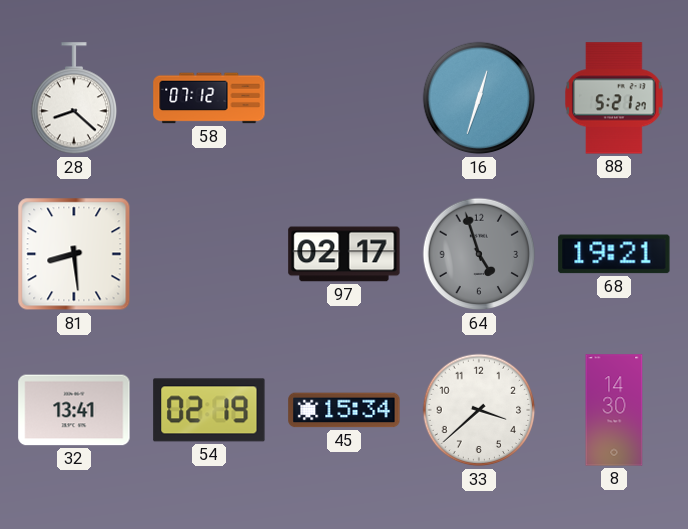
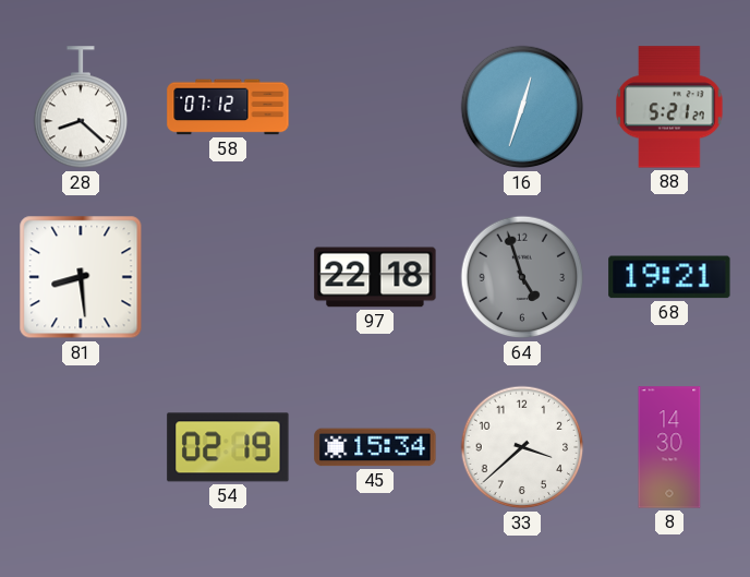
97: 02:17 -> 22:18 (375, 277)
32: 13:41 -> none (74, 410)
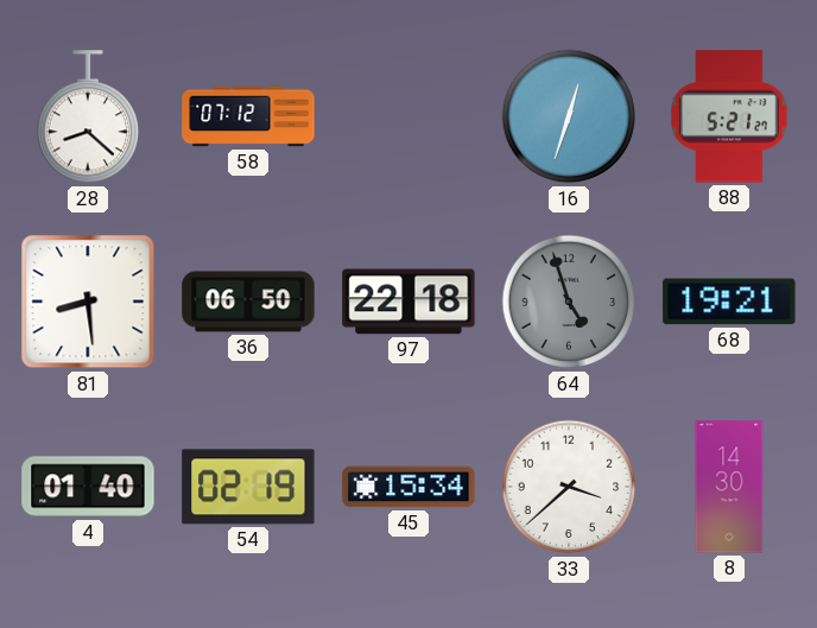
36: none -> 06:50 (248, 302)
4: none -> 01:40 (88, 487)
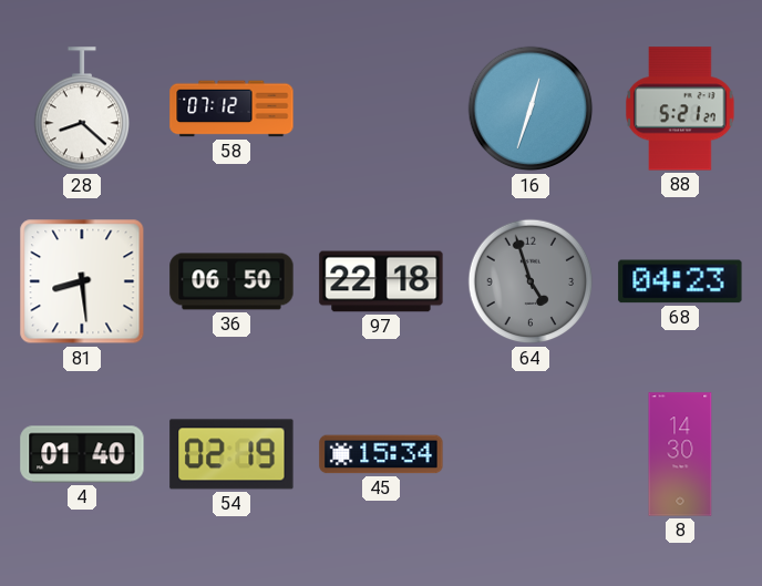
68: 19:21 -> 04:23 (680, 281)
33: 3:38 -> none (569, 487)
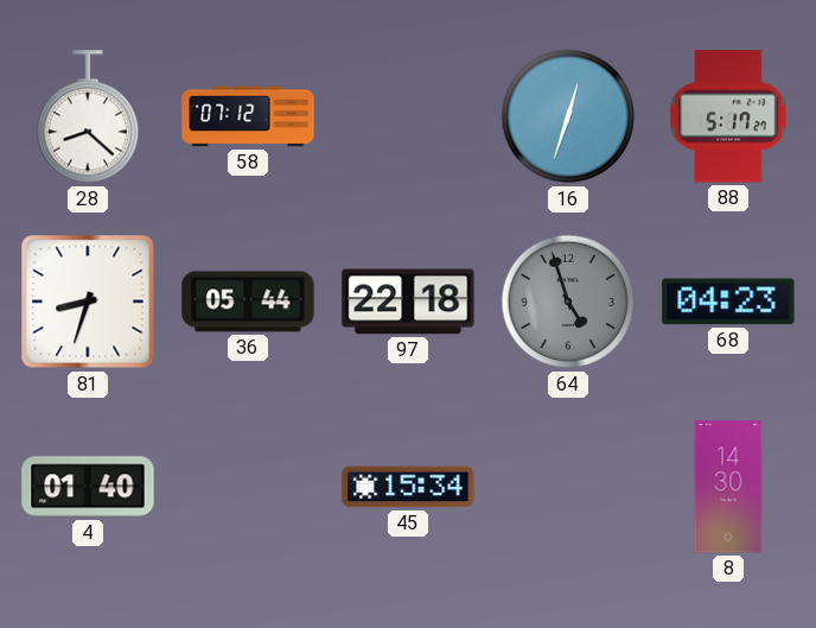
88: 5:21 -> 5:17 (728, 116)
81: 8:29 -> 8:33 (88, 302)
36: 06:50 -> 05:44 (248, 302)
54: 02:19 -> none (231, 454)
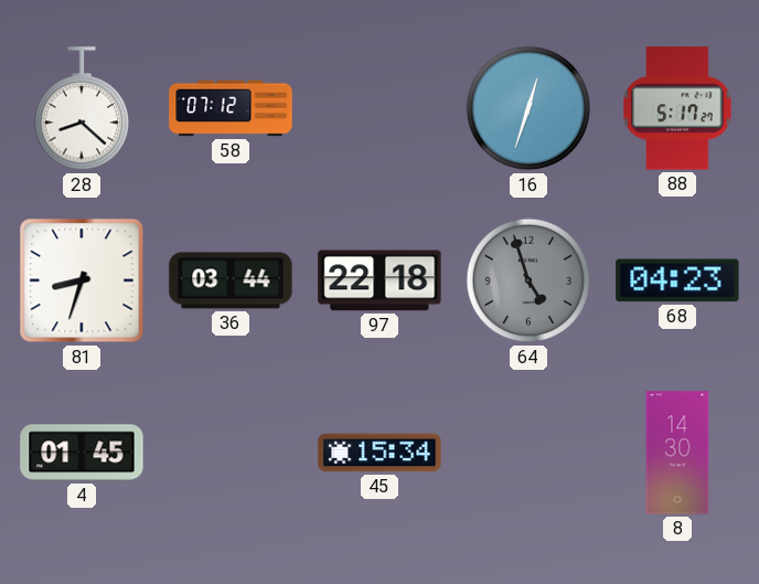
36: 05:44 -> 03:44 (231, 280)
4: 01:40 -> 01:45 (82, 453)
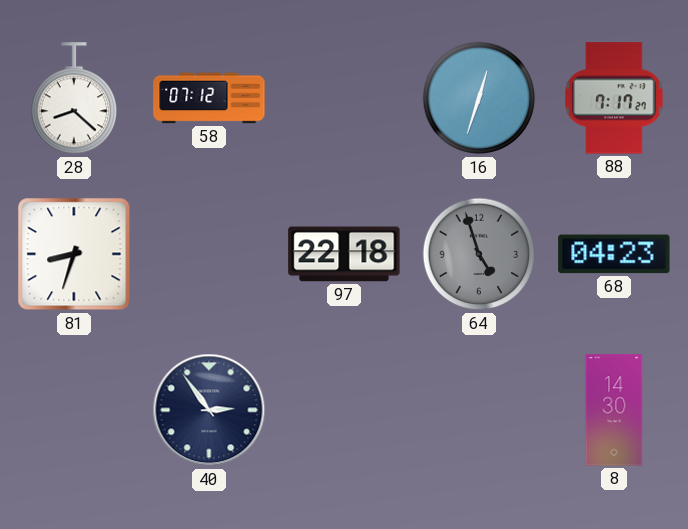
88: 5:17 -> 7:17 (614, 98)
36: 03:44 -> none (231, 280)
4: 01:45 -> none (82, 453)
40: none -> 2:54 (209, 410)
45: 15:34 -> none (379, 453)
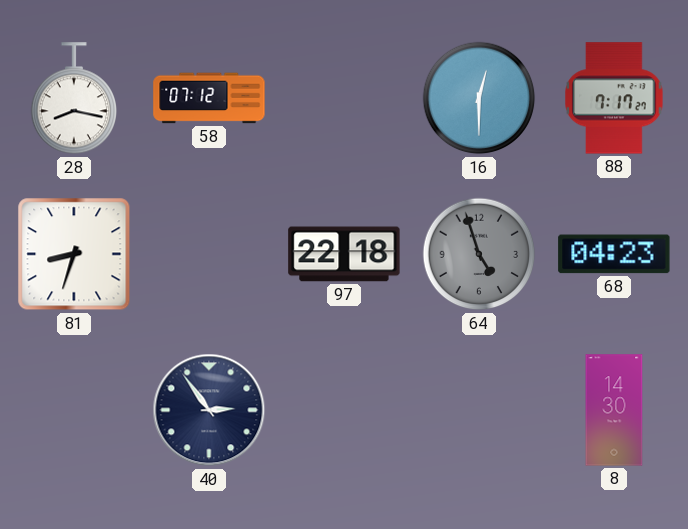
28: 8:22 -> 8:17 (73, 99)
16: 12:33 -> 12:30 (479, 98)
